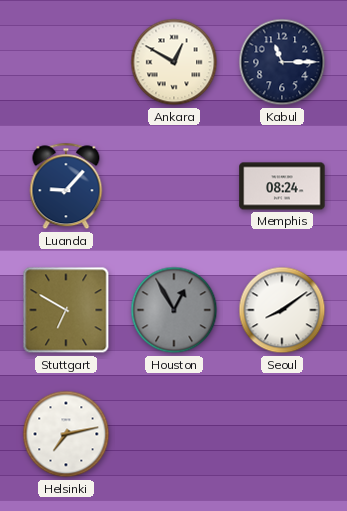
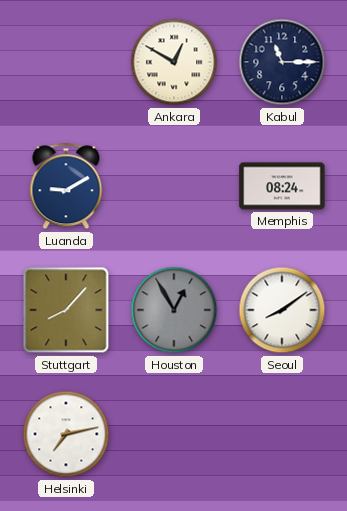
Luanda: 9:07 -> 9:10 (66, 186)
Stuttgart: 6:50 -> 8:07 (66, 310)
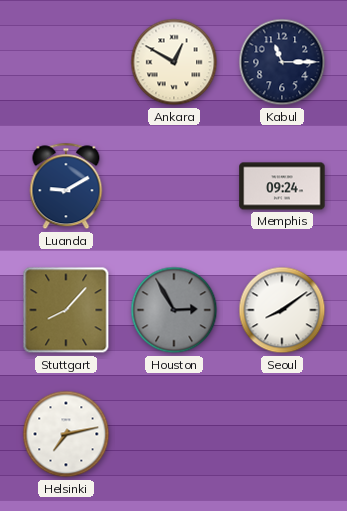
Memphis: 08:24 -> 09:24 (282, 186)
Houston: 12:55 -> 2:55 (174, 310)
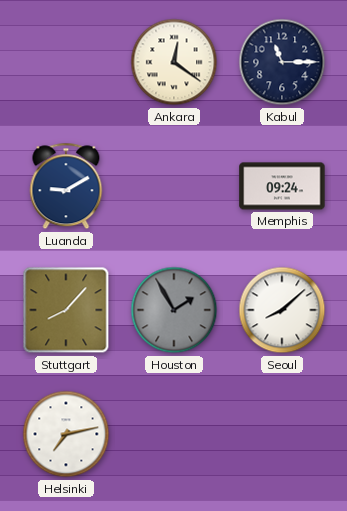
Ankara: 12:50 -> 12:21 (174, 62)
Houston: 2:55 -> 1:55 (174, 310)
Seoul: 8:09 -> 8:08 (282, 310)
